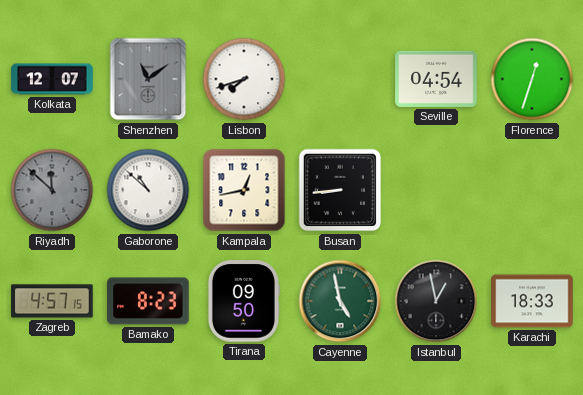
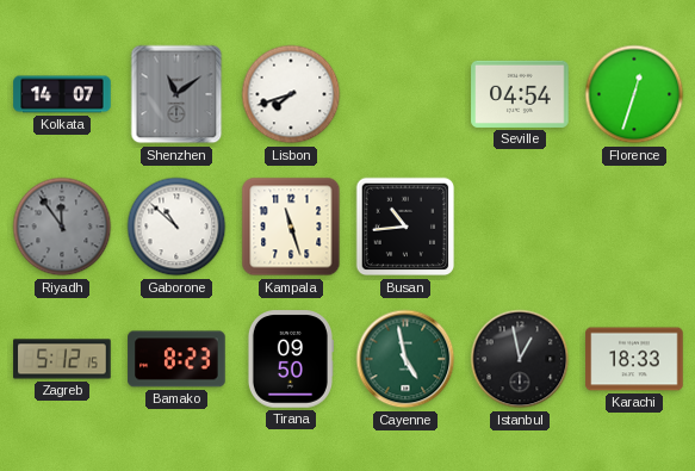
Kolkata: 12:07 -> 14:07 (62, 94)
Riyadh: 11:52 -> 11:54 (62, 227)
Kampala: 12:43 -> 11:27 (291, 227)
Busan: 8:44 -> 10:44 (405, 227)
Zagreb: 4:57 -> 5:12 (62, 359)
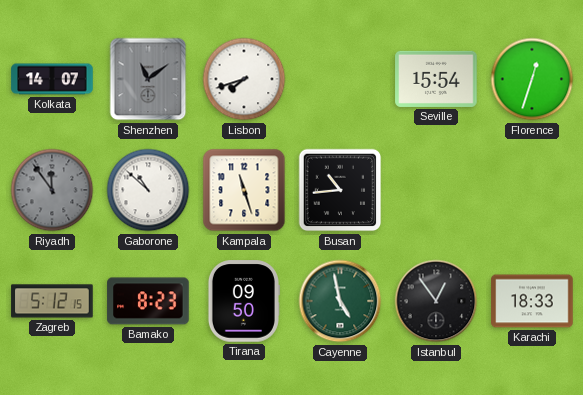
Seville: 04:54 -> 15:54 (436, 79)
Istanbul: 12:58 -> 12:54 (436, 301)
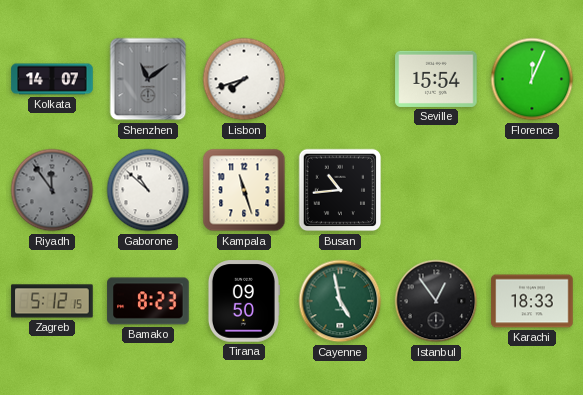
Florence: 12:33 -> 12:04 (532, 79)
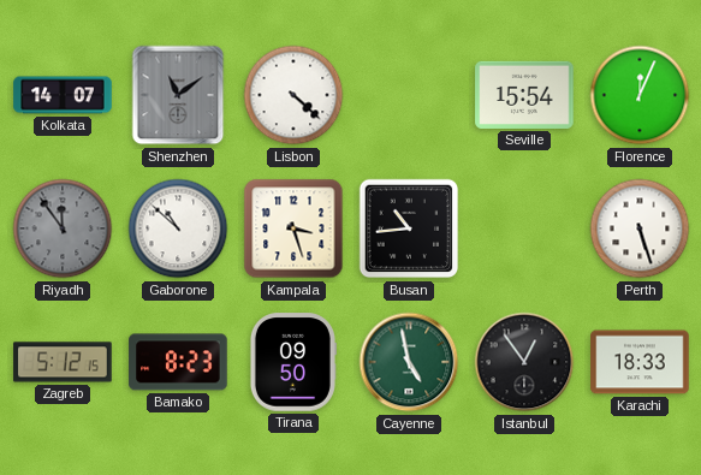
Lisbon: 7:42 -> 4:22 (293, 95)
Kampala: 11:27 -> 3:27 (293, 228)
Perth: none -> 5:27 (640, 228)
